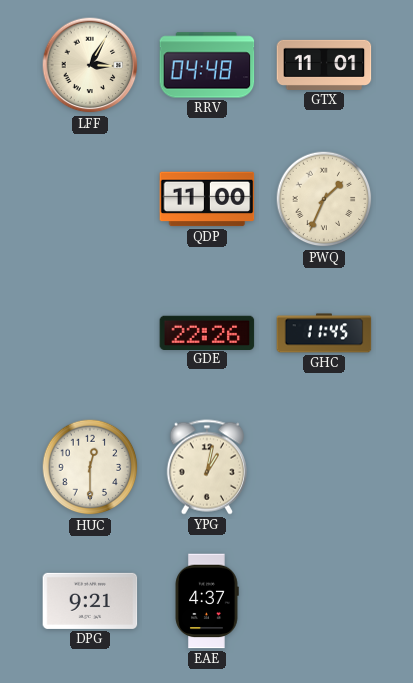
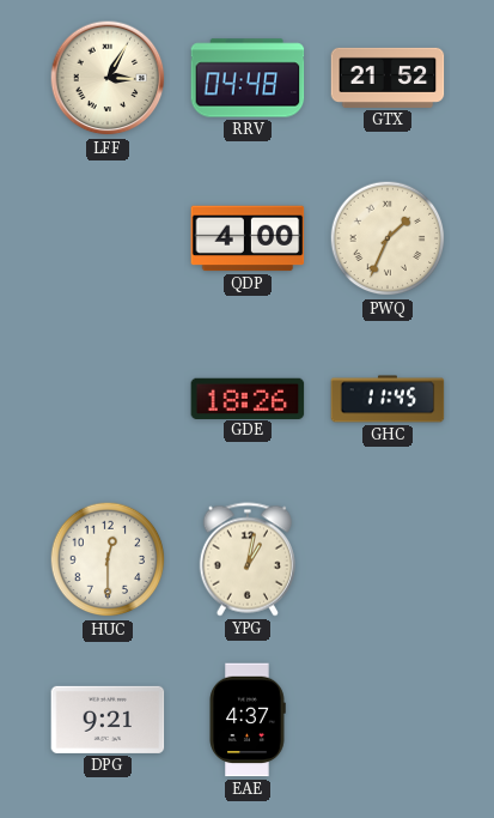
GTX: 11:01 -> 21:52 (388, 78)
QDP: 11:00 -> 4:00 (248, 238)
GDE: 22:26 -> 18:26 (248, 398)
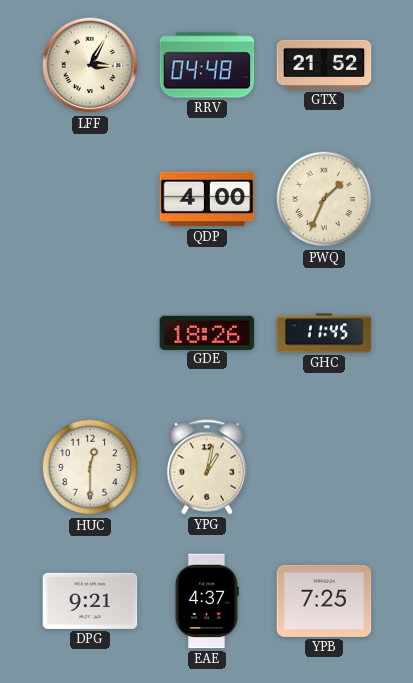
YPB: none -> 7:25 (324, 601)
